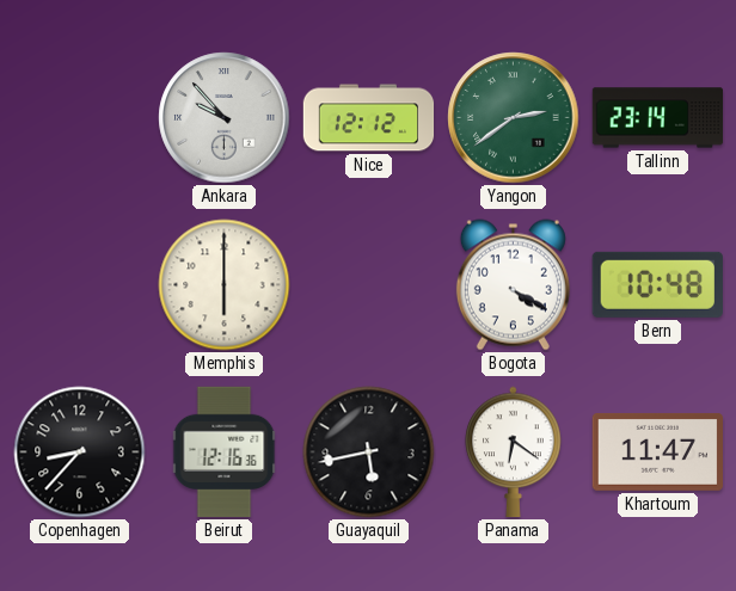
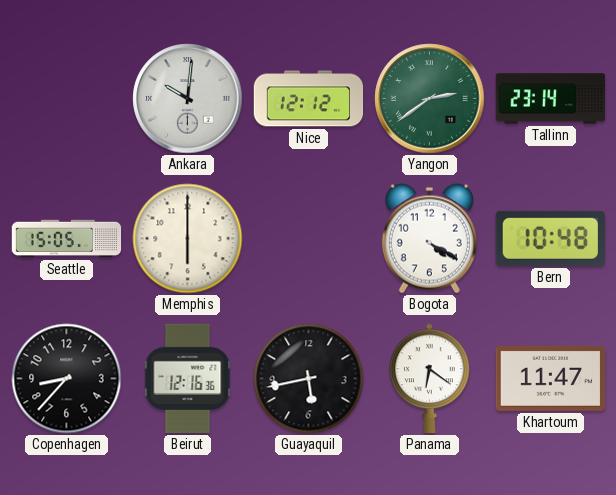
Ankara: 9:53 -> 10:01 (188, 99)
Seattle: none -> 15:05 (67, 239)
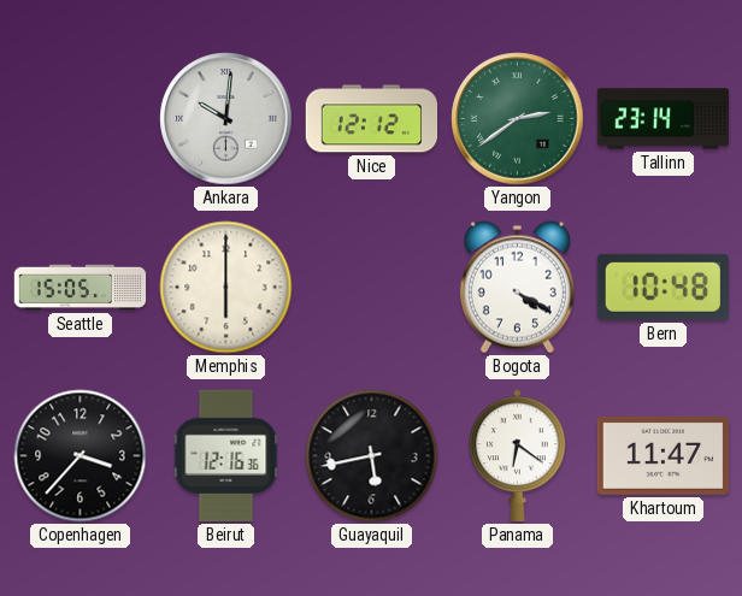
Copenhagen: 8:37 -> 3:37 (81, 456)
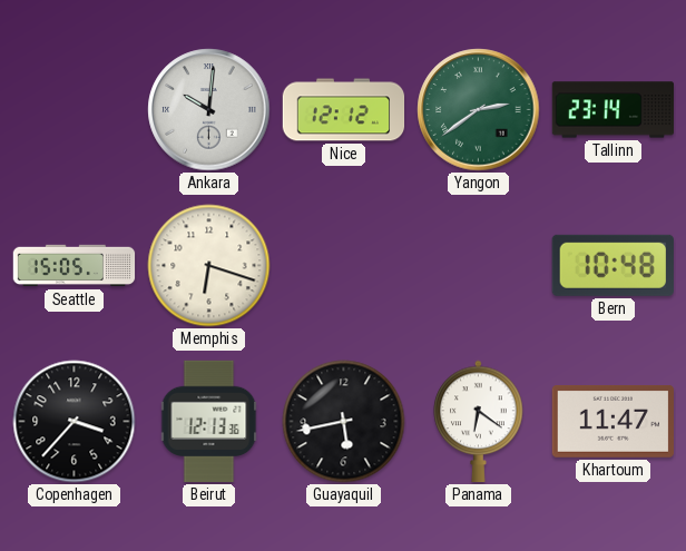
Memphis: 6:00 -> 6:18 (209, 266)
Bogota: 4:20 -> none (517, 288)
Beirut: 12:16 -> 12:13 (209, 422)
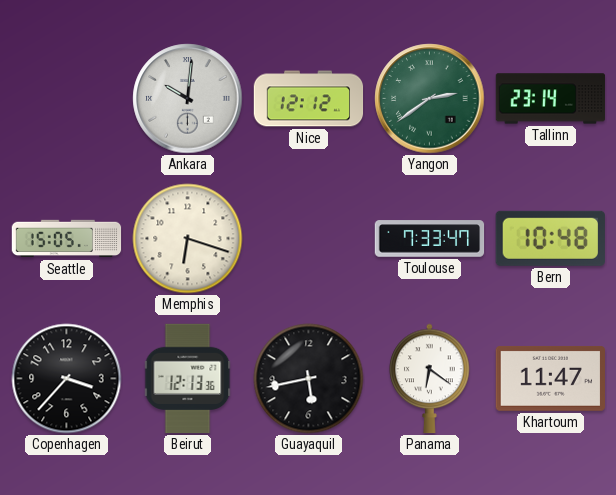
Toulouse: none -> 7:33 (430, 239)
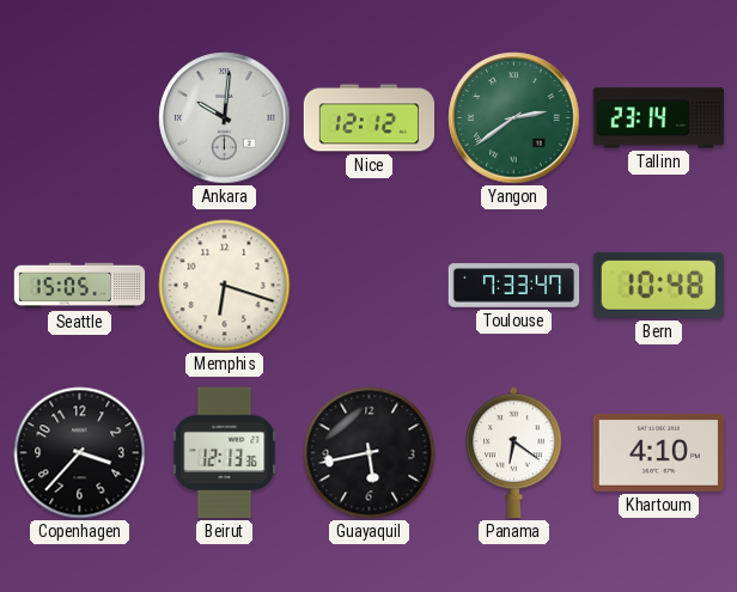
Khartoum: 11:47 -> 4:10 (658, 453)
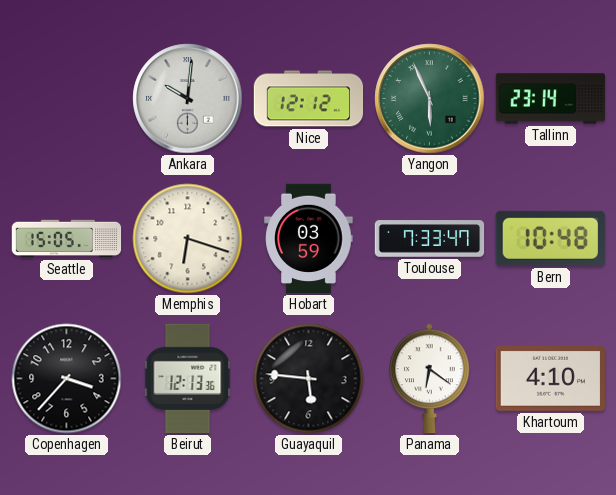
Yangon: 2:39 -> 5:56 (430, 99)
Hobart: none -> 03:59 (309, 239)
Guayaquil: 5:43 -> 5:46 (309, 379)
